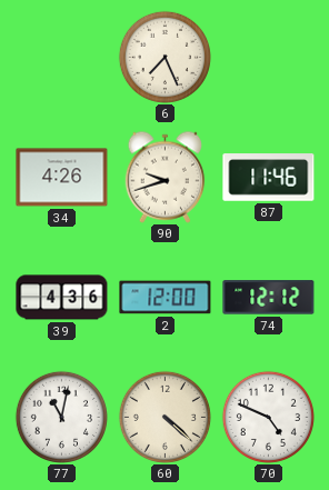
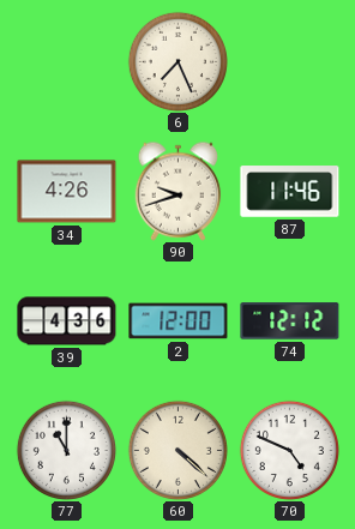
77: 11:02 -> 11:00 (66, 450)
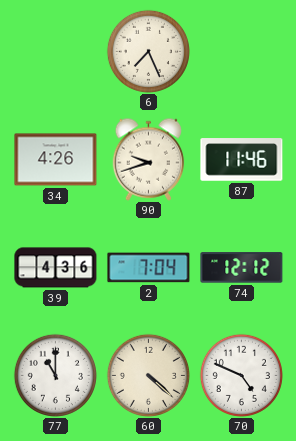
2: 12:00 -> 7:04 (149, 268)
